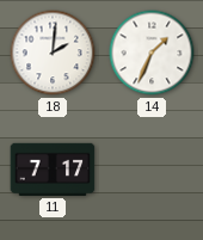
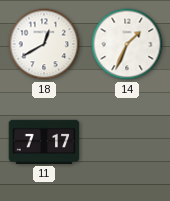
18: 2:01 -> 12:40 (44, 44)
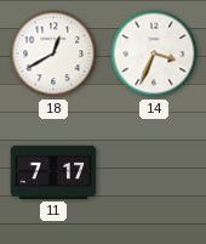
14: 1:34 -> 3:34 (154, 53)
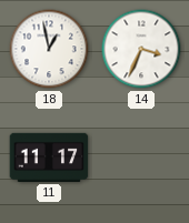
18: 12:40 -> 12:58 (49, 49)
11: 7:17 -> 11:17 (49, 158)
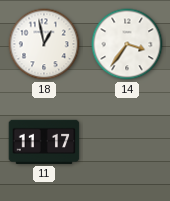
14: 3:34 -> 3:36 (127, 44)
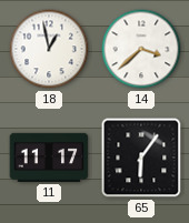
14: 3:36 -> 3:38 (141, 49)
65: none -> 6:06 (141, 158)
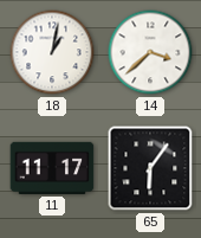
18: 12:58 -> 1:02 (52, 52)
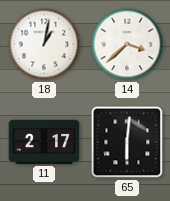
11: 11:17 -> 2:17 (44, 142)
65: 6:06 -> 6:01 (127, 142)
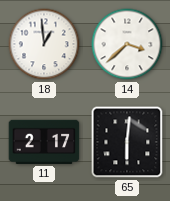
18: 1:02 -> 12:59 (44, 44)
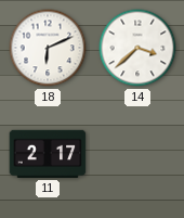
18: 12:59 -> 6:11 (48, 48)
65: 6:01 -> none (127, 142)
